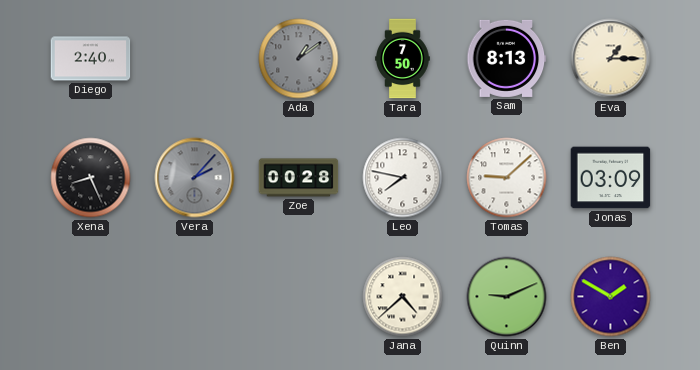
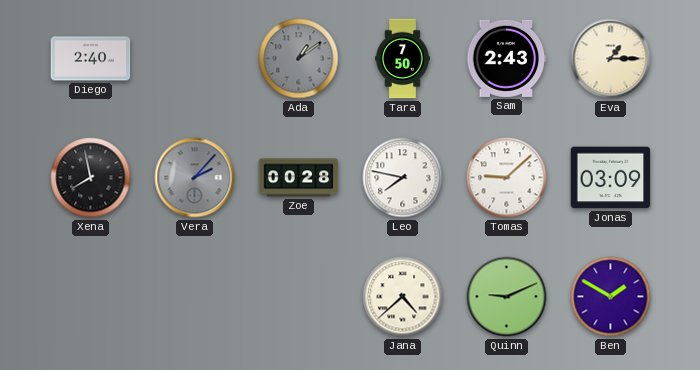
Sam: 8:13 -> 2:43 (507, 58)
Xena: 8:26 -> 7:58 (91, 178)
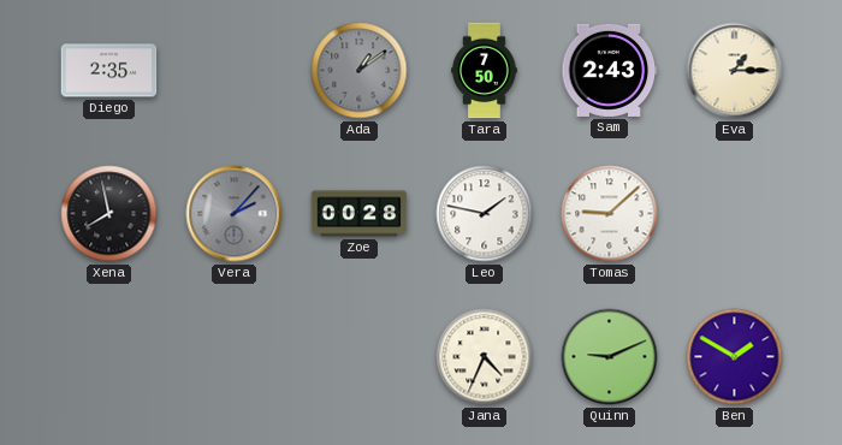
Diego: 2:40 -> 2:35 (109, 71)
Leo: 7:47 -> 1:47 (485, 214)
Jonas: 03:09 -> none (611, 178)
Jana: 4:38 -> 4:34 (485, 357)
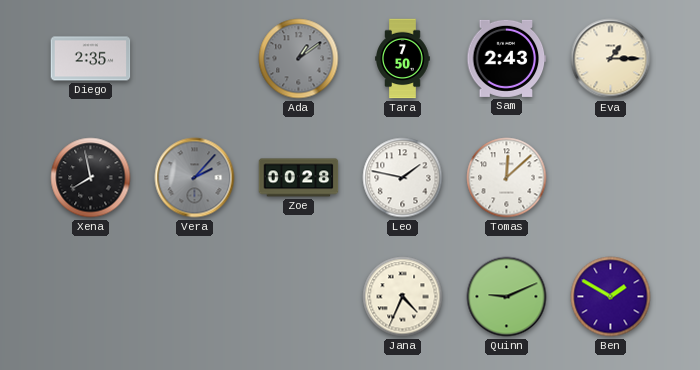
Tomas: 9:08 -> 12:08 (507, 178)
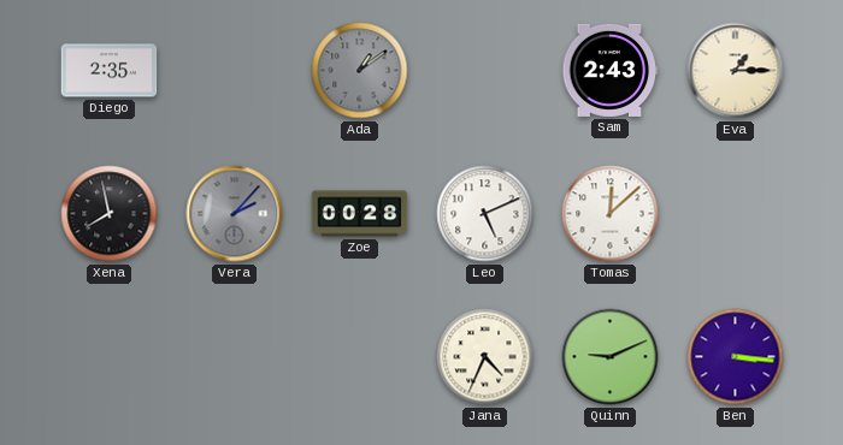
Tara: 7:50 -> none (403, 59)
Leo: 1:47 -> 5:11 (485, 214)
Ben: 1:50 -> 3:16 (736, 357)
